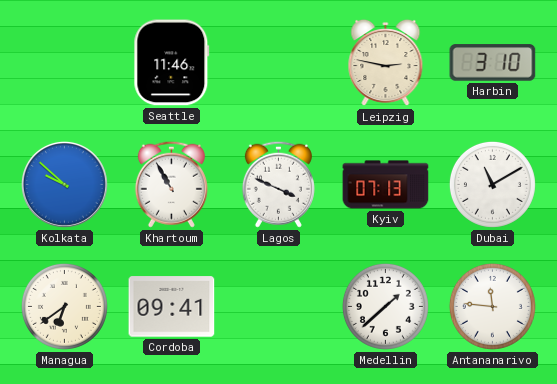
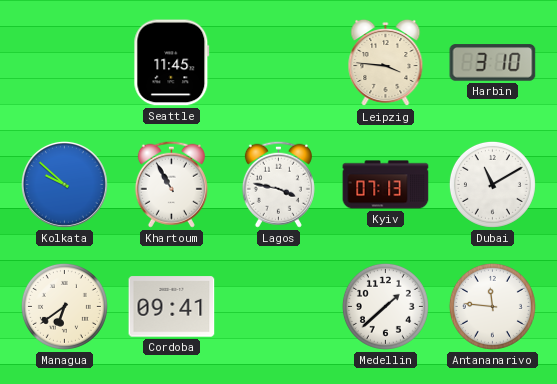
Seattle: 11:46 -> 11:45 (172, 63)
Leipzig: 2:47 -> 3:46 (386, 63)
Lagos: 3:49 -> 3:47 (278, 184)
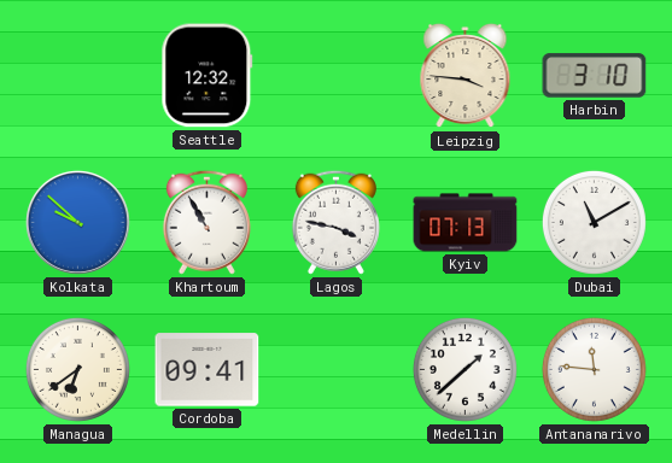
Seattle: 11:45 -> 12:32 (208, 76)
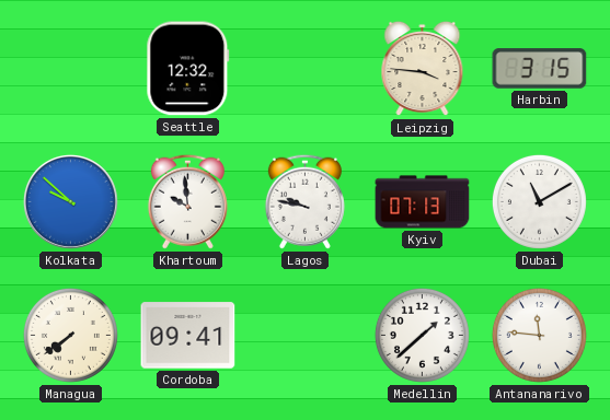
Harbin: 3:10 -> 3:15 (540, 69)
Khartoum: 10:55 -> 9:59 (187, 201)
Lagos: 3:47 -> 9:47 (304, 201)
Managua: 6:39 -> 7:39 (70, 335)
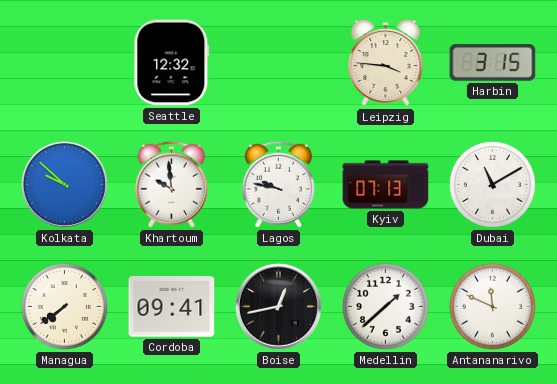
Boise: none -> 12:43 (278, 306)
Antananarivo: 11:46 -> 11:49 (492, 306)
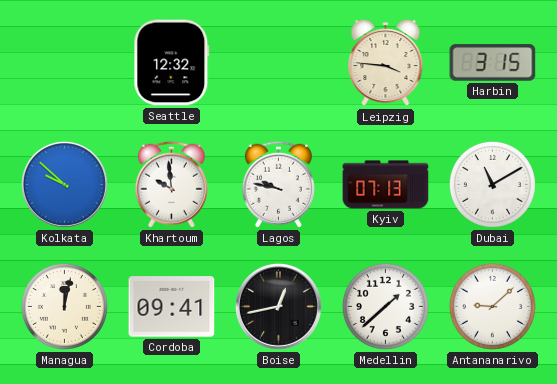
Managua: 7:39 -> 12:02 (64, 306)
Antananarivo: 11:49 -> 9:08 (492, 306)
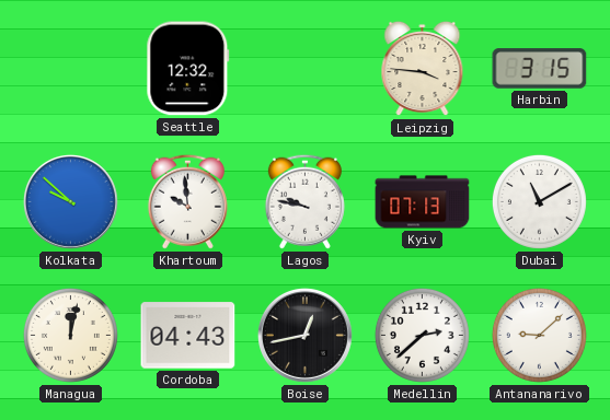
Cordoba: 09:41 -> 04:43 (188, 336)
Medellin: 1:38 -> 2:38 (422, 335)
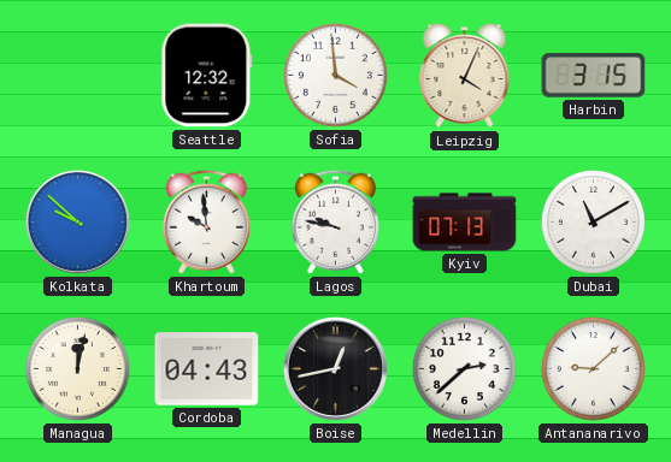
Sofia: none -> 3:59 (335, 75)
Leipzig: 3:46 -> 4:04 (465, 76)
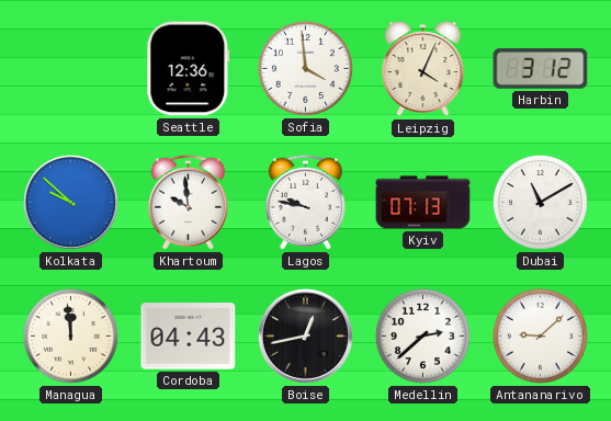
Seattle: 12:32 -> 12:36 (189, 69)
Harbin: 3:15 -> 3:12 (541, 69)
Managua: 12:02 -> 11:59 (70, 335)
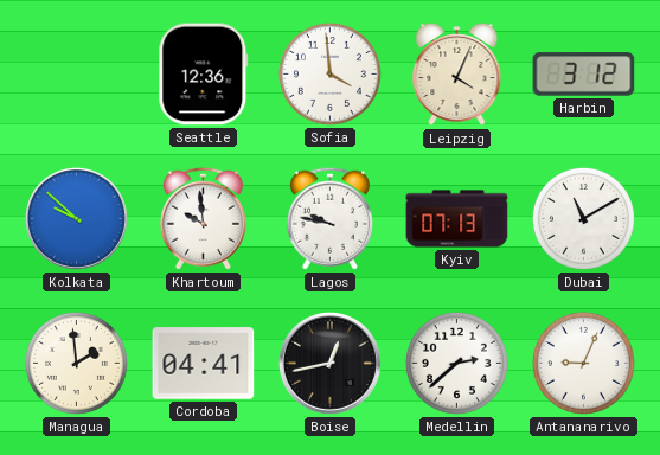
Managua: 11:59 -> 1:59 (76, 363)
Cordoba: 04:43 -> 04:41 (204, 364)
Antananarivo: 9:08 -> 9:04 (583, 363)
